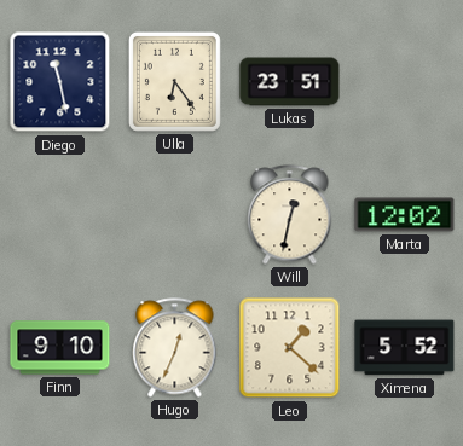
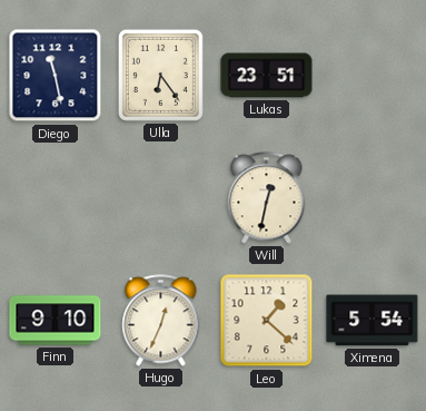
Marta: 12:02 -> none (405, 215)
Ximena: 5:52 -> 5:54 (373, 321)
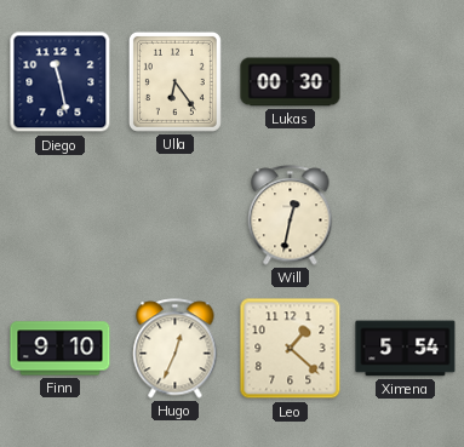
Lukas: 23:51 -> 00:30 (291, 82)
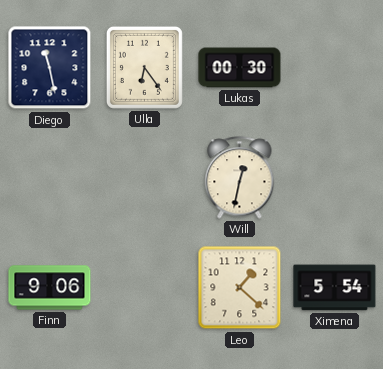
Finn: 9:10 -> 9:06 (50, 288)
Hugo: 12:34 -> none (176, 349)
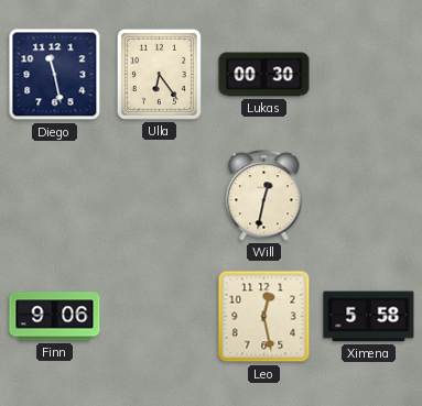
Leo: 1:22 -> 12:28 (264, 317)
Ximena: 5:54 -> 5:58 (369, 317)
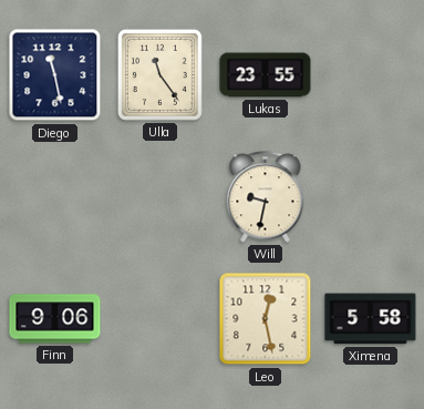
Ulla: 6:24 -> 11:24 (159, 74)
Lukas: 00:30 -> 23:55 (266, 75)
Will: 12:32 -> 9:32 (266, 197)
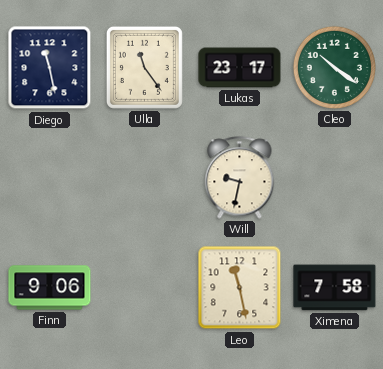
Lukas: 23:55 -> 23:17 (240, 68)
Cleo: none -> 10:21 (334, 67)
Leo: 12:28 -> 11:28 (240, 288)
Ximena: 5:58 -> 7:58 (335, 288)
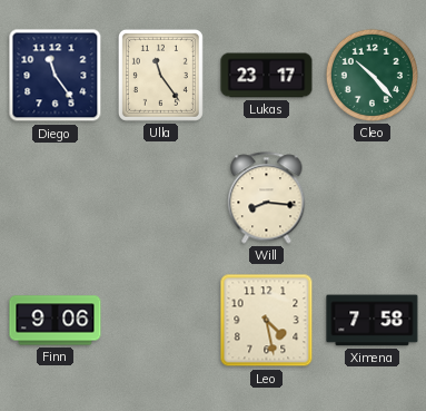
Diego: 11:28 -> 11:24 (56, 76)
Cleo: 10:21 -> 10:23 (371, 75)
Will: 9:32 -> 8:16 (267, 198)
Leo: 11:28 -> 4:28 (267, 321)
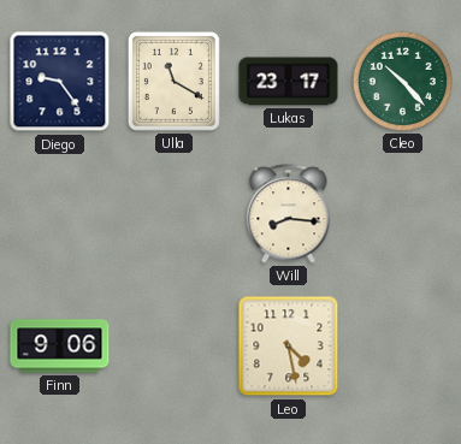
Diego: 11:24 -> 9:24 (60, 82)
Ulla: 11:24 -> 11:20 (173, 81)
Ximena: 7:58 -> none (373, 321)
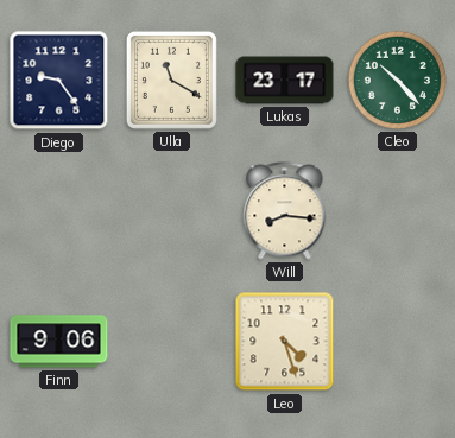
Leo: 4:28 -> 4:27 (285, 342)
